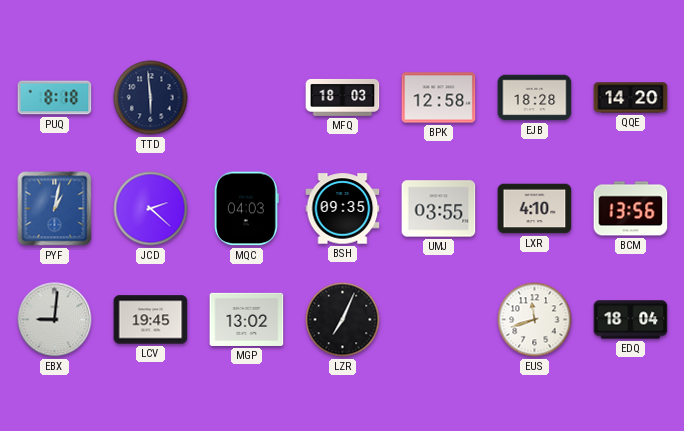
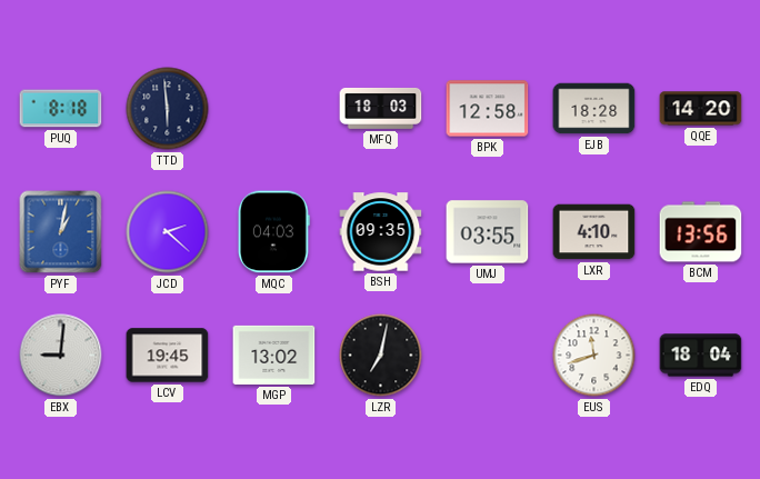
LZR: 7:04 -> 7:02 (381, 356)
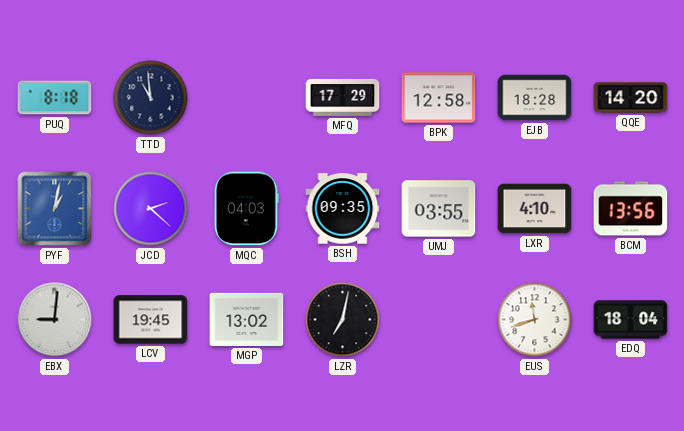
TTD: 5:59 -> 10:59 (151, 98)
MFQ: 18:03 -> 17:29 (343, 97)
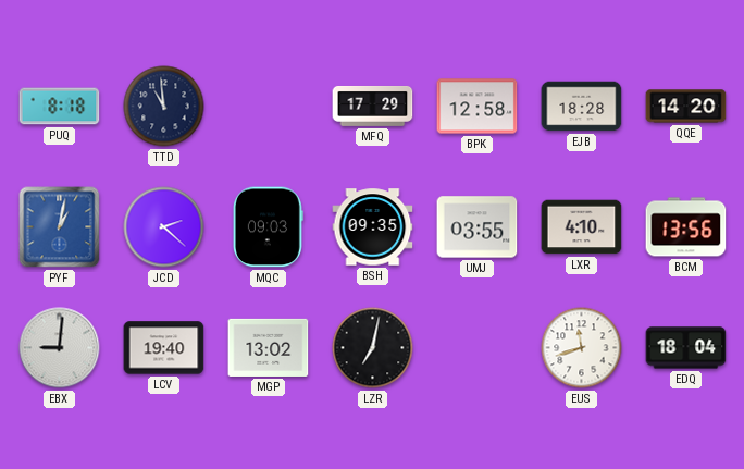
MQC: 04:03 -> 09:03 (268, 227)
LCV: 19:45 -> 19:40 (164, 348)
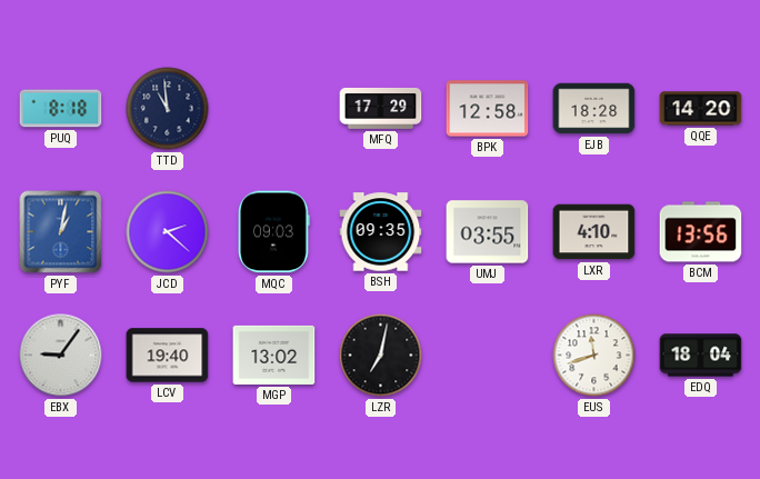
EBX: 9:01 -> 9:06 (61, 356)
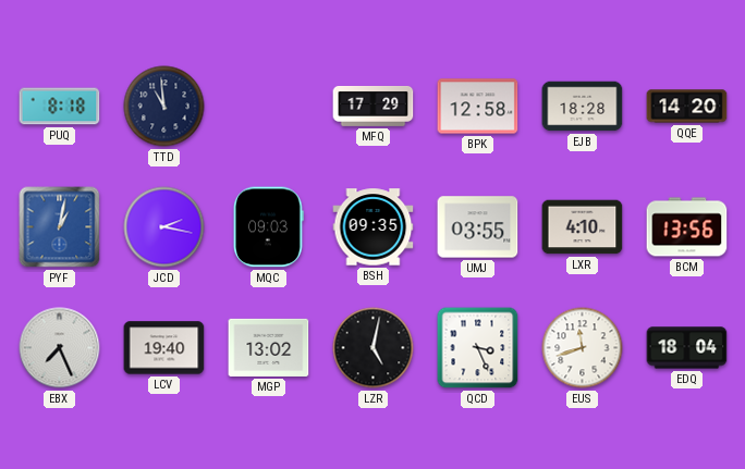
JCD: 2:22 -> 2:17 (164, 227)
EBX: 9:06 -> 7:26 (60, 348)
LZR: 7:02 -> 5:02 (374, 348)
QCD: none -> 3:26 (478, 348)
